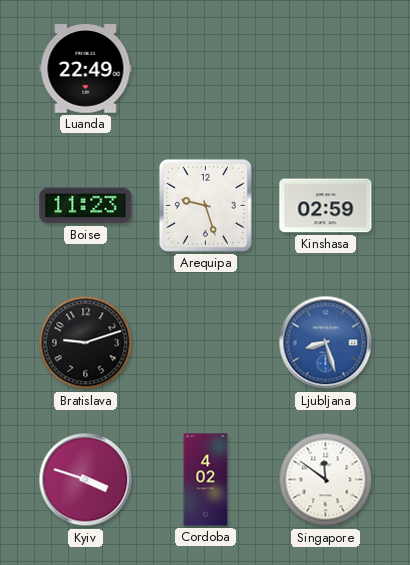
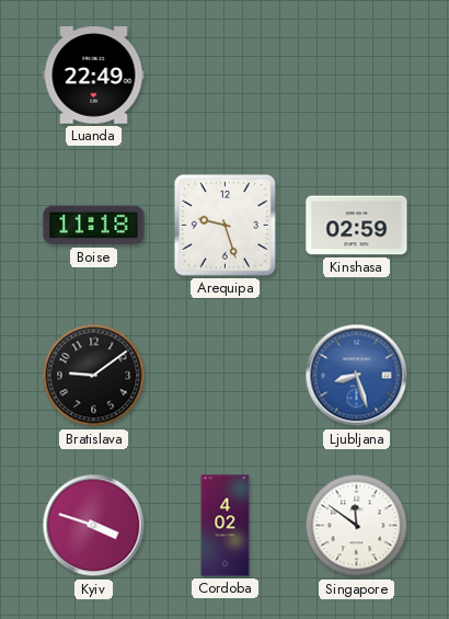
Boise: 11:23 -> 11:18 (94, 226)
Bratislava: 9:12 -> 9:09 (94, 376)
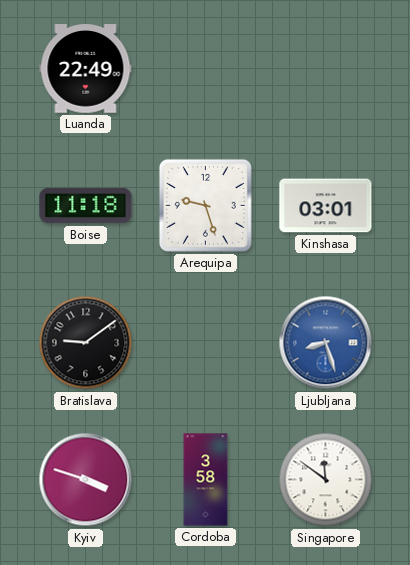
Kinshasa: 02:59 -> 03:01 (326, 206)
Cordoba: 4:02 -> 3:58 (206, 480)
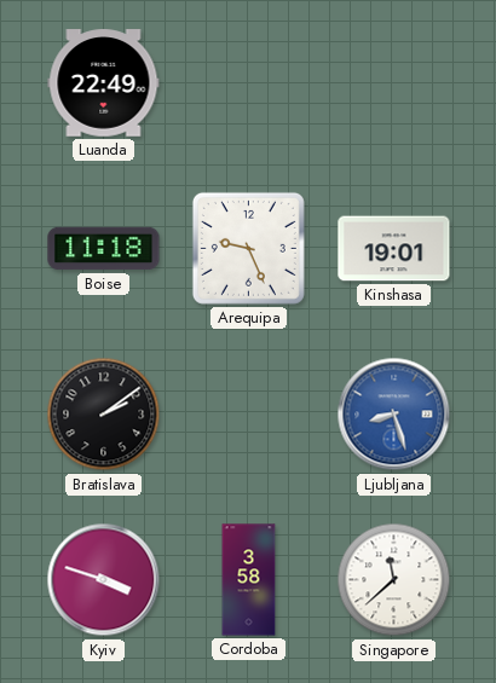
Arequipa: 9:27 -> 9:26 (248, 248)
Kinshasa: 03:01 -> 19:01 (394, 249)
Bratislava: 9:09 -> 2:09 (104, 415)
Singapore: 11:51 -> 11:38 (394, 580)
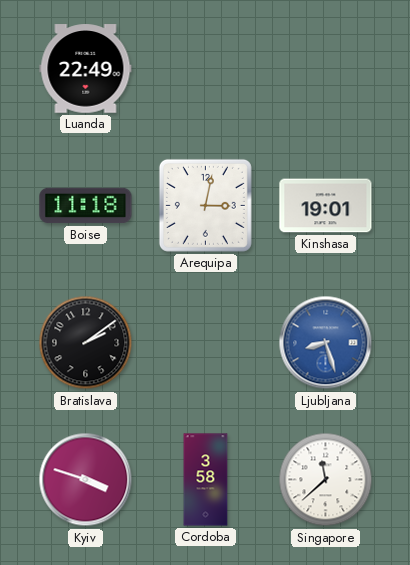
Arequipa: 9:26 -> 3:02 (205, 205)
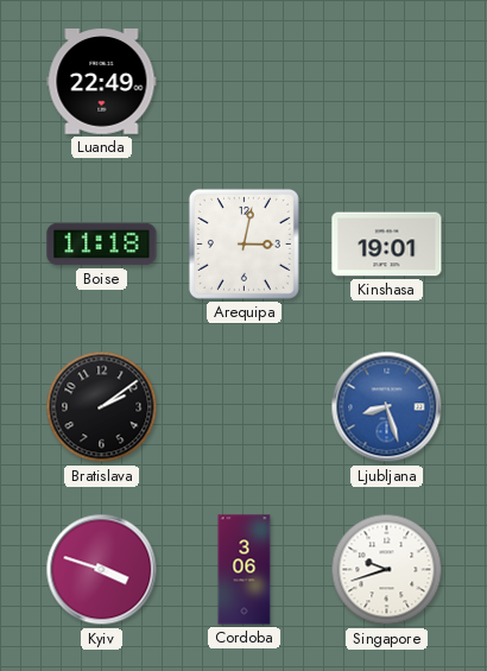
Cordoba: 3:58 -> 3:06 (245, 570)
Singapore: 11:38 -> 9:42 (387, 570)
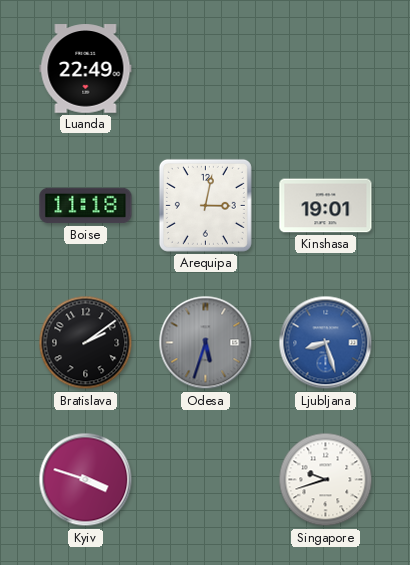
Odesa: none -> 5:33 (206, 343)
Cordoba: 3:06 -> none (245, 570)
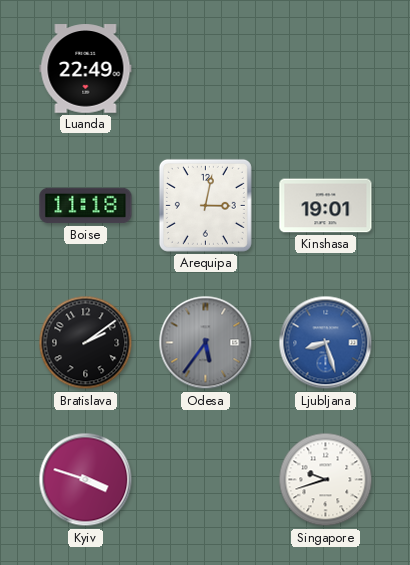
Odesa: 5:33 -> 5:36 (206, 343)
